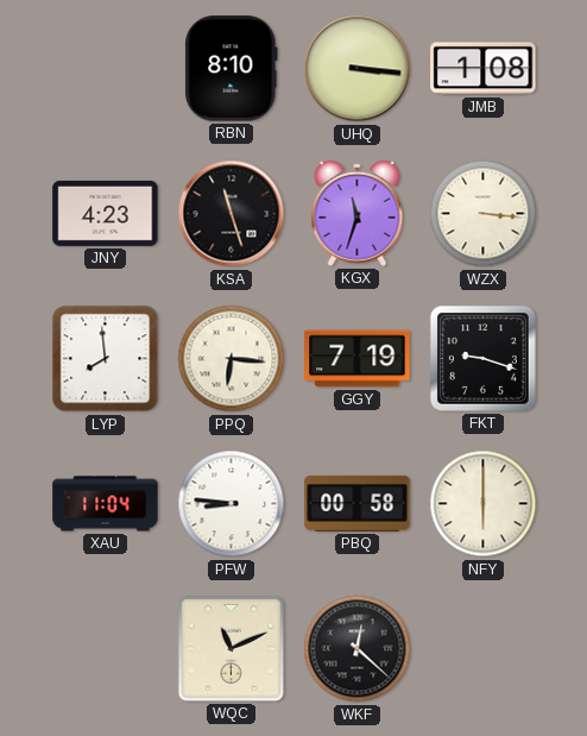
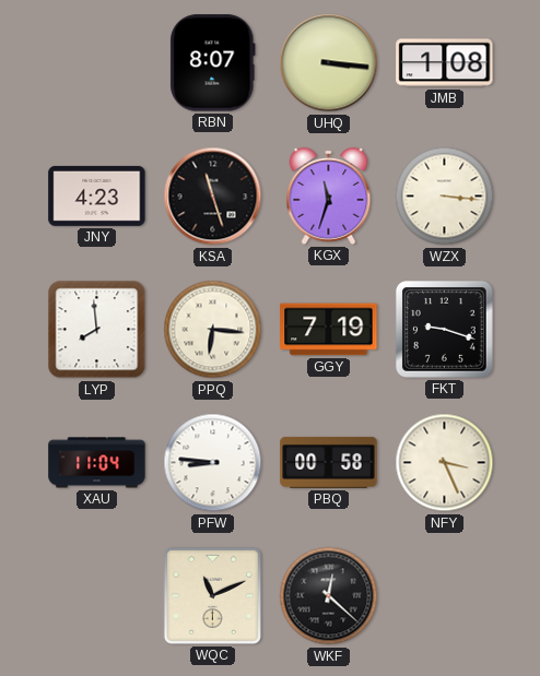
RBN: 8:10 -> 8:07 (213, 63)
NFY: 6:00 -> 3:26 (445, 463)
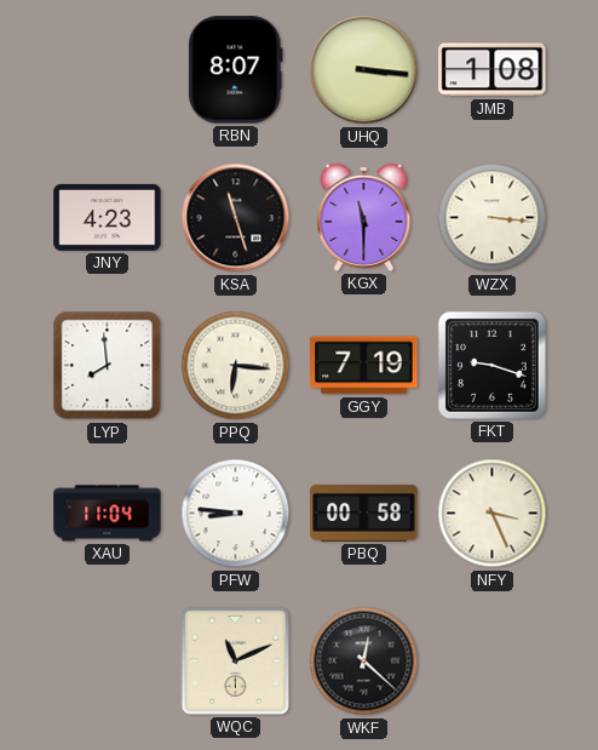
KGX: 11:33 -> 11:30 (364, 217)
